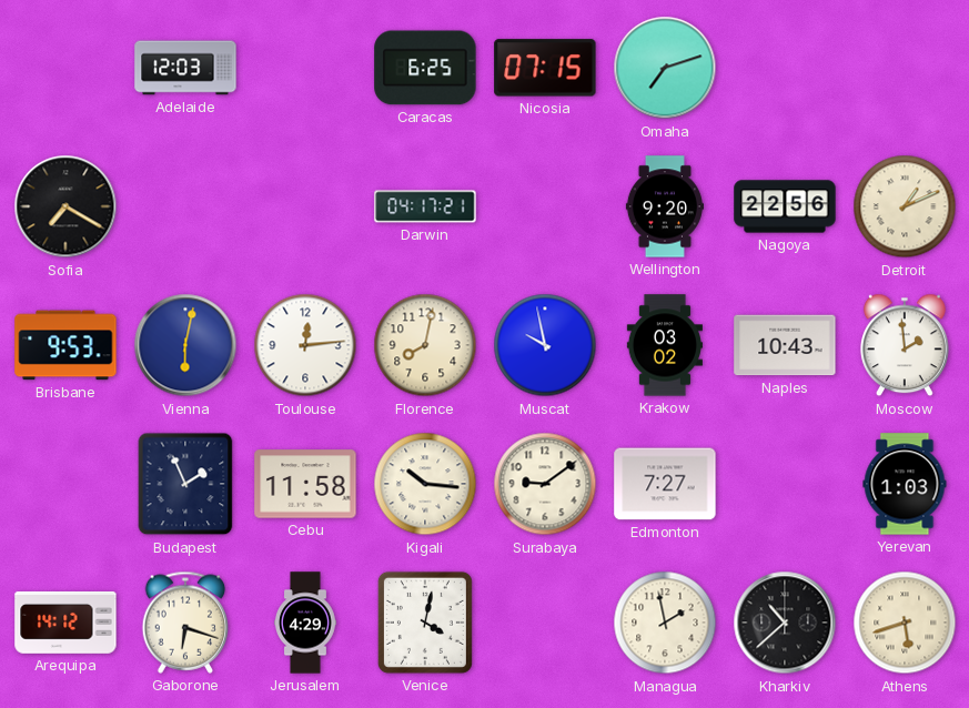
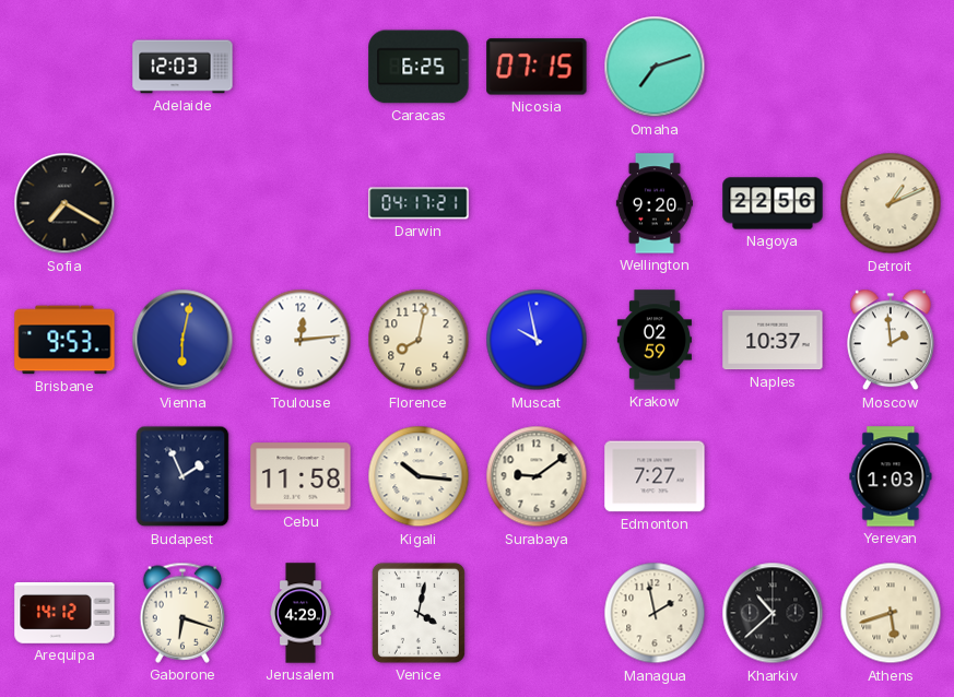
Krakow: 03:02 -> 02:59 (655, 340)
Naples: 10:43 -> 10:37 (773, 340)
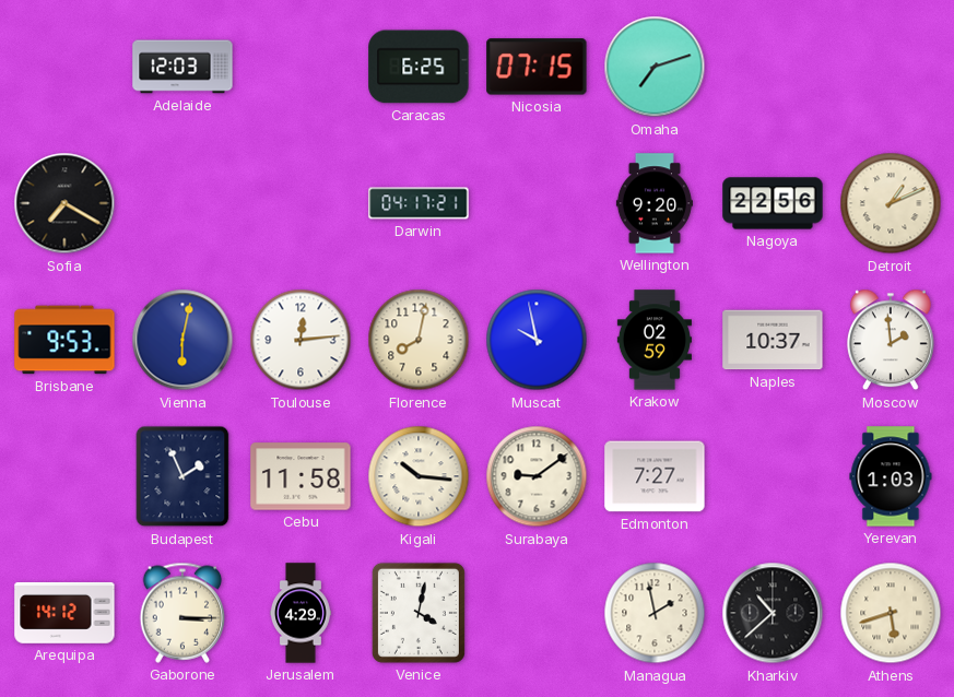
Gaborone: 6:18 -> 3:15 (182, 613)
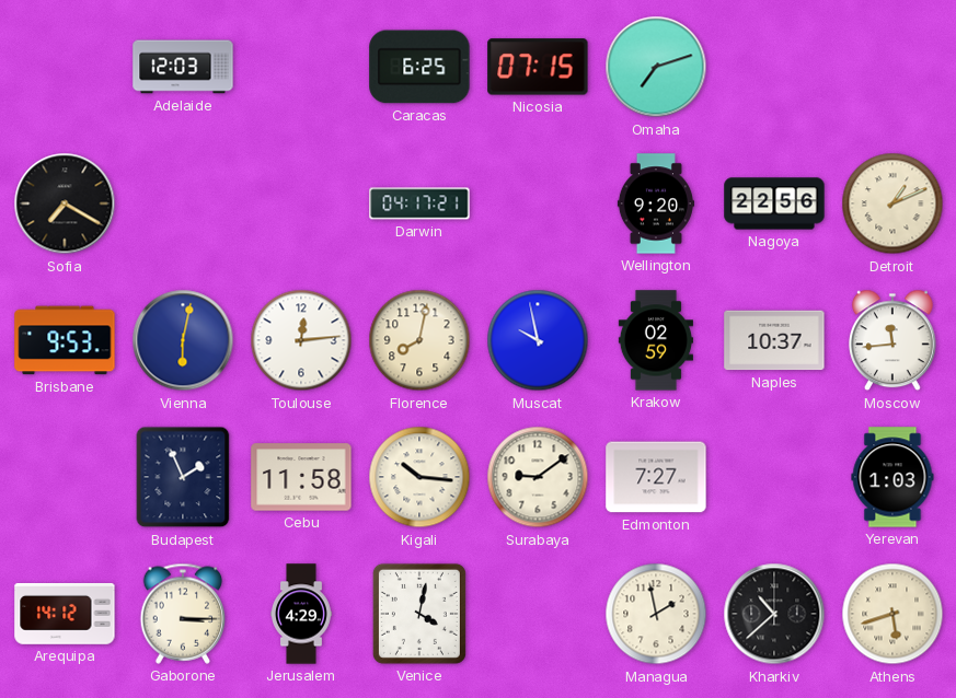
Moscow: 1:59 -> 11:44 (892, 340)
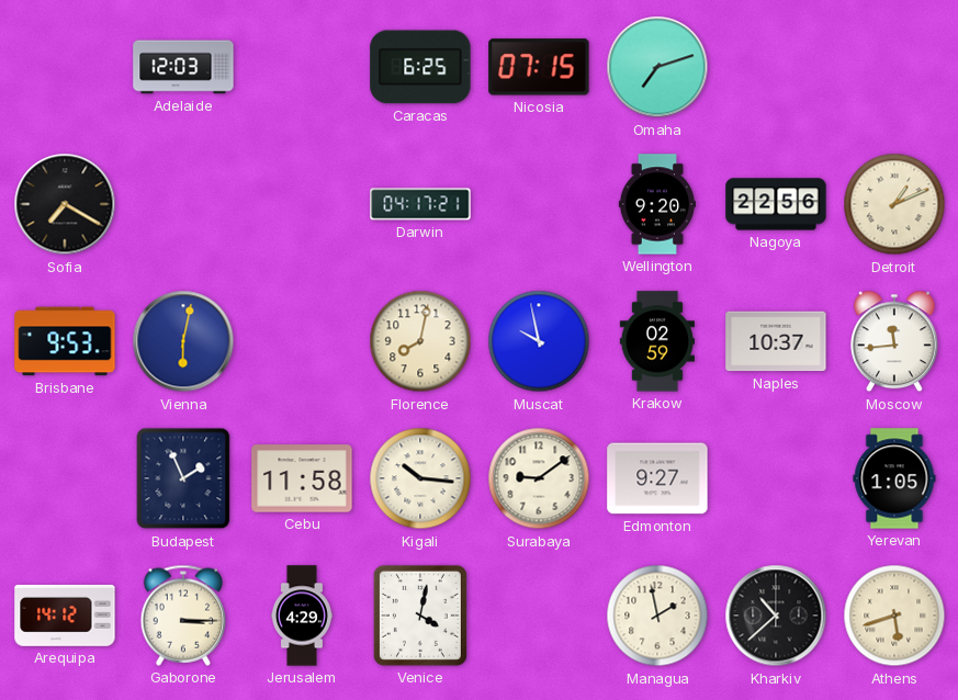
Toulouse: 12:14 -> none (301, 340)
Edmonton: 7:27 -> 9:27 (657, 478)
Yerevan: 1:03 -> 1:05 (894, 478)
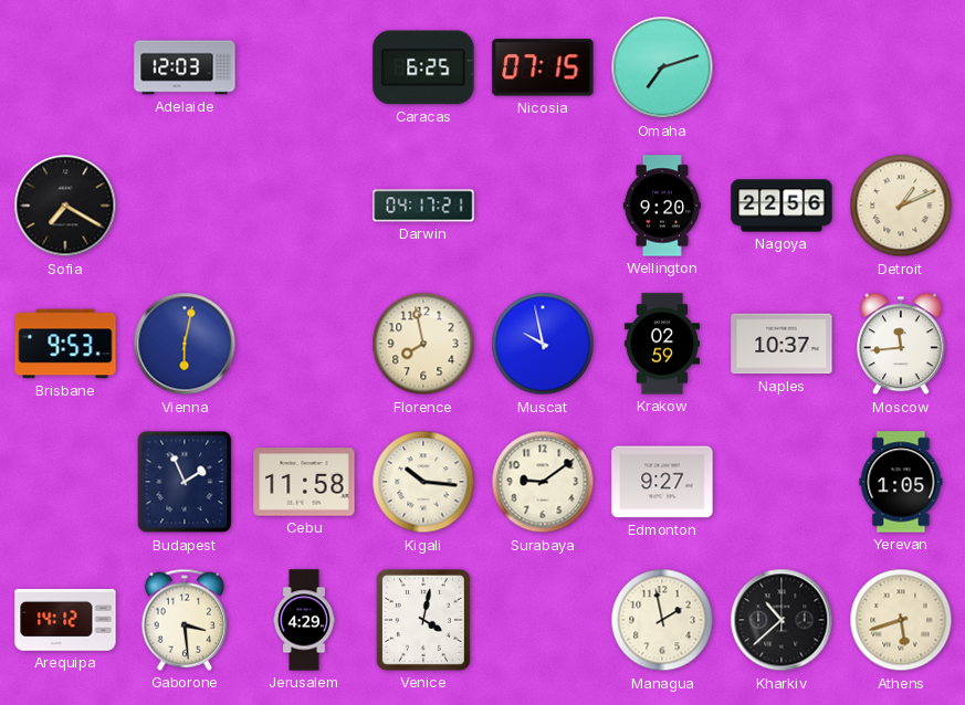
Florence: 8:02 -> 7:58 (423, 344)
Gaborone: 3:15 -> 3:29 (185, 620)
